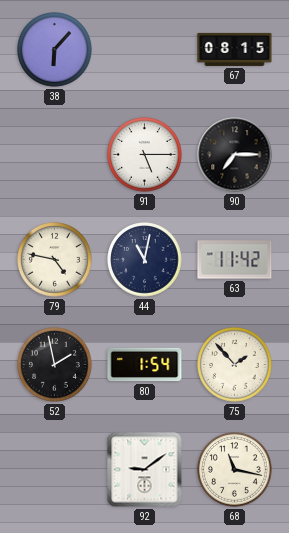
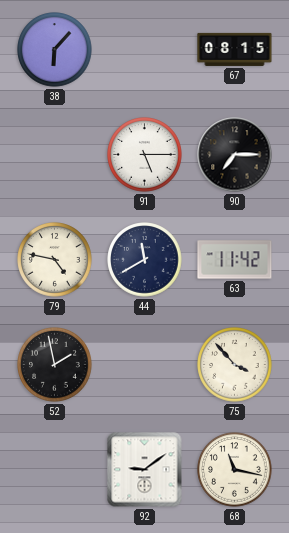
44: 11:02 -> 11:40 (145, 260)
80: 1:54 -> none (145, 365)
75: 1:53 -> 3:53 (235, 365)
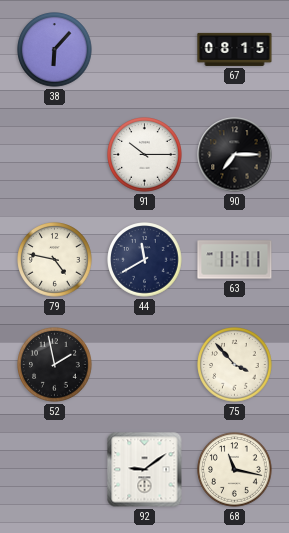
91: 5:15 -> 10:15 (145, 155)
63: 11:42 -> 11:11 (235, 260)
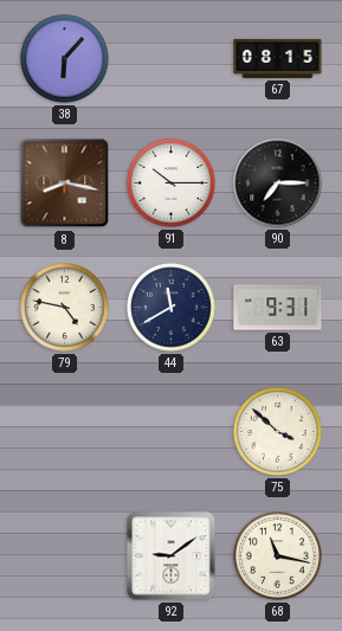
8: none -> 8:17 (65, 183)
63: 11:11 -> 9:31 (278, 308)
52: 1:58 -> none (55, 365)
75: 3:53 -> 3:52 (278, 432)
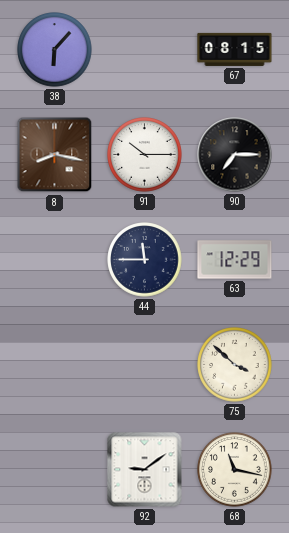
79: 4:47 -> none (65, 308)
44: 11:40 -> 11:45 (145, 260)
63: 9:31 -> 12:29 (235, 260)
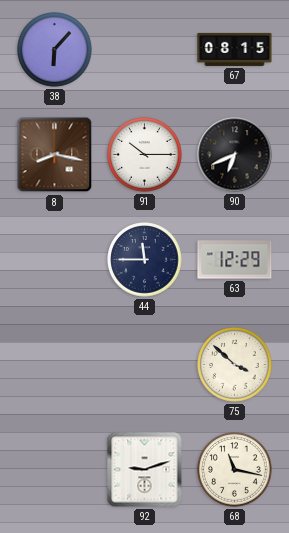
90: 7:15 -> 6:41 (235, 155)
92: 9:09 -> 9:12 (145, 470)
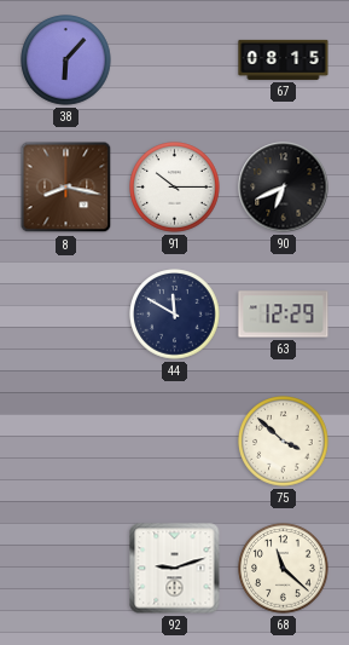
44: 11:45 -> 11:50 (175, 315)
68: 11:17 -> 11:22 (284, 569)
